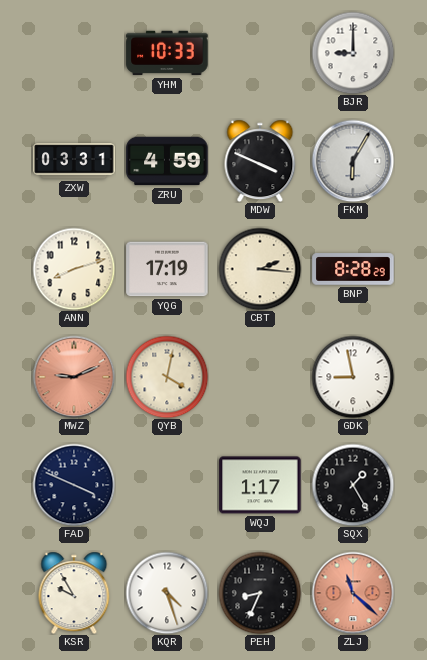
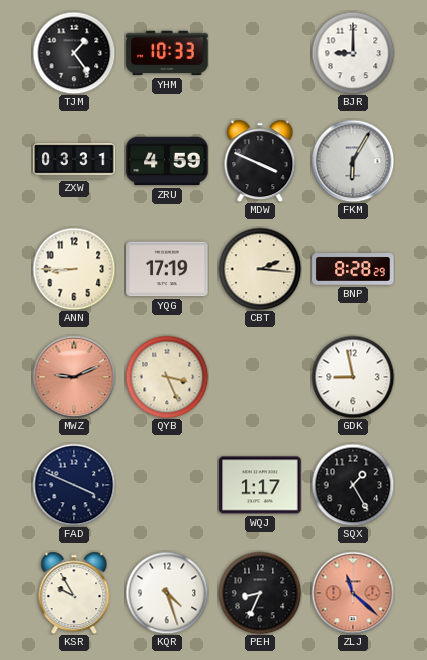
TJM: none -> 1:24 (74, 53)
ANN: 8:12 -> 8:45 (74, 269)
QYB: 4:02 -> 3:26 (167, 377)
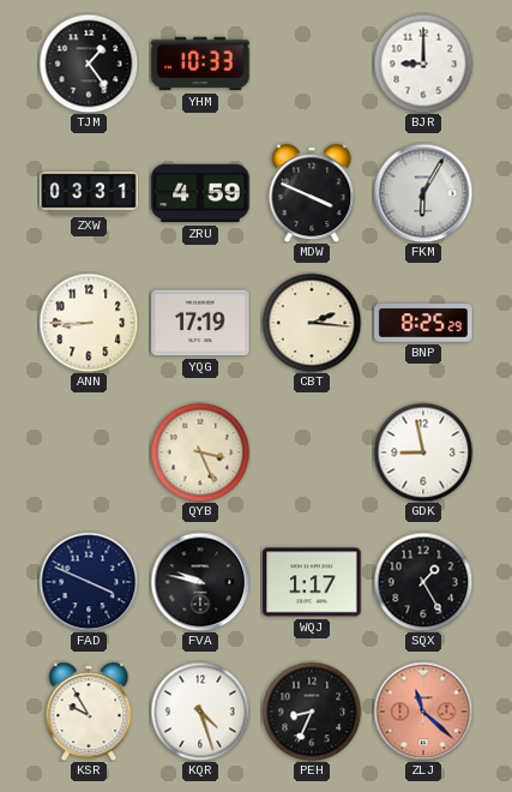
BNP: 8:28 -> 8:25 (423, 323)
MWZ: 9:11 -> none (74, 377)
FVA: none -> 9:47 (200, 582)
